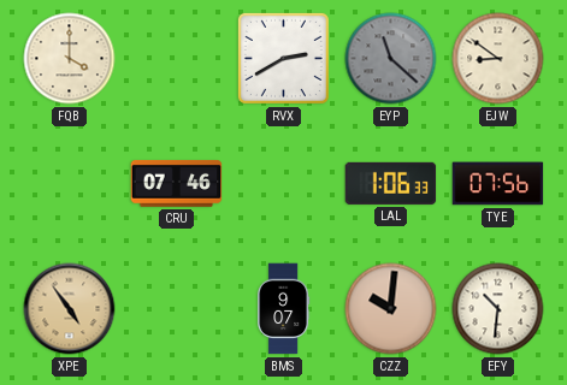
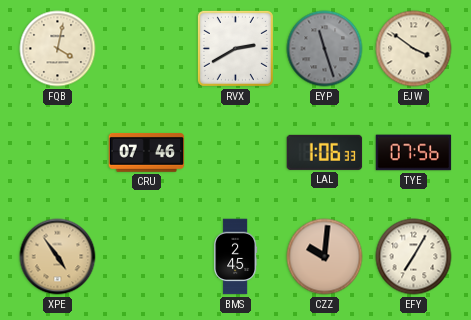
FQB: 4:00 -> 4:02 (58, 49)
EYP: 11:22 -> 11:27 (325, 49)
EJW: 8:51 -> 3:51 (414, 49)
BMS: 9:07 -> 2:45 (236, 257)
EFY: 10:31 -> 7:05 (414, 257)
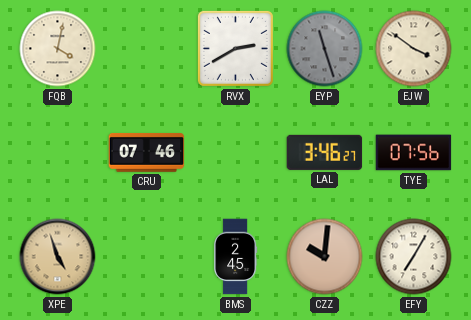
LAL: 1:06 -> 3:46 (325, 152)
XPE: 4:54 -> 4:57 (58, 257)
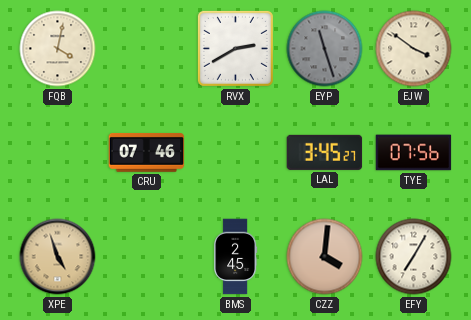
LAL: 3:46 -> 3:45 (325, 152)
CZZ: 10:01 -> 4:01 (325, 257)
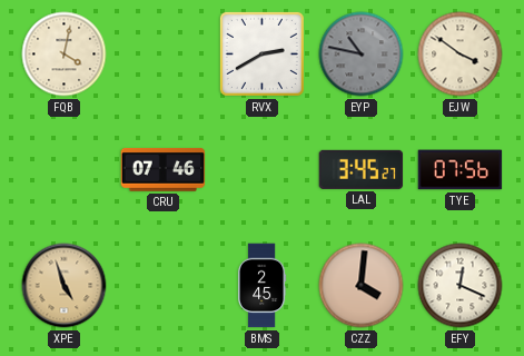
EYP: 11:27 -> 10:47 (362, 55)
EFY: 7:05 -> 12:19 (461, 286)
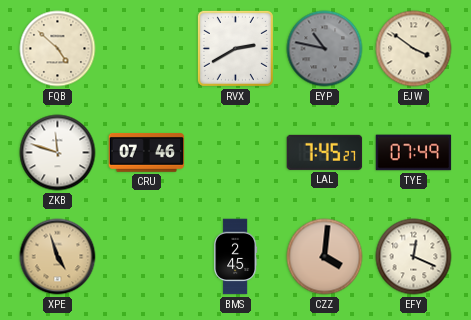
FQB: 4:02 -> 4:52 (58, 49)
ZKB: none -> 11:48 (58, 153)
LAL: 3:45 -> 7:45 (325, 152)
TYE: 07:56 -> 07:49 (414, 153)
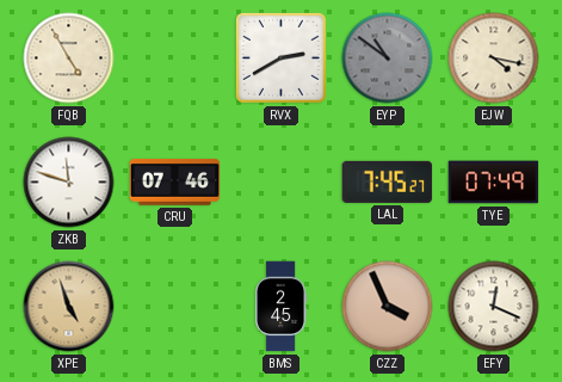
FQB: 4:52 -> 4:55 (69, 58)
EYP: 10:47 -> 10:51 (388, 58)
EJW: 3:51 -> 4:17 (494, 58)
CZZ: 4:01 -> 3:56 (388, 307)
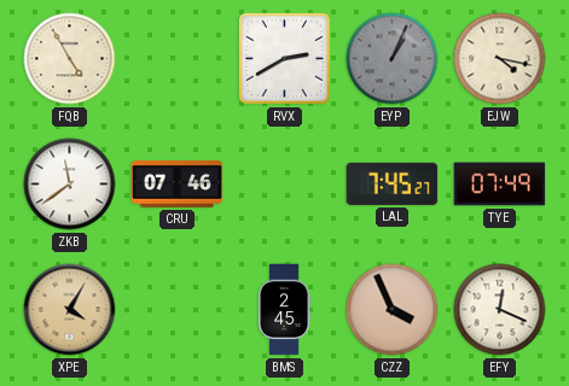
EYP: 10:51 -> 1:04 (393, 59)
ZKB: 11:48 -> 11:39 (70, 185)
XPE: 4:57 -> 4:05 (70, 310)
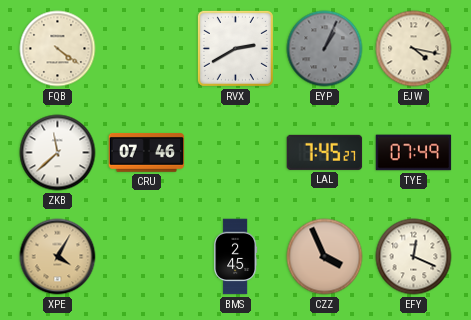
FQB: 4:55 -> 4:21 (58, 49)
ZKB: 11:39 -> 11:38 (58, 153)
